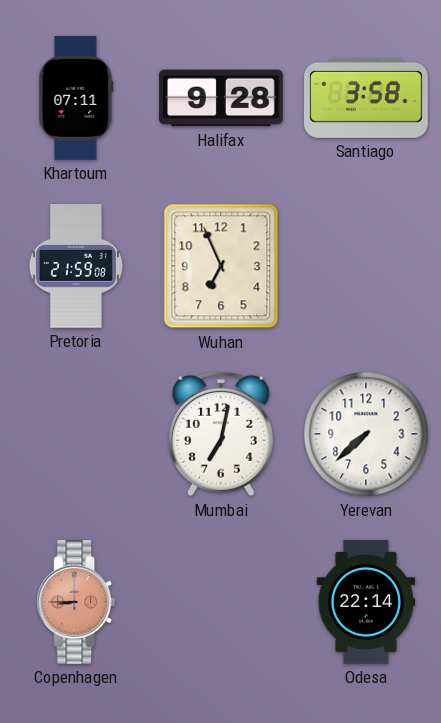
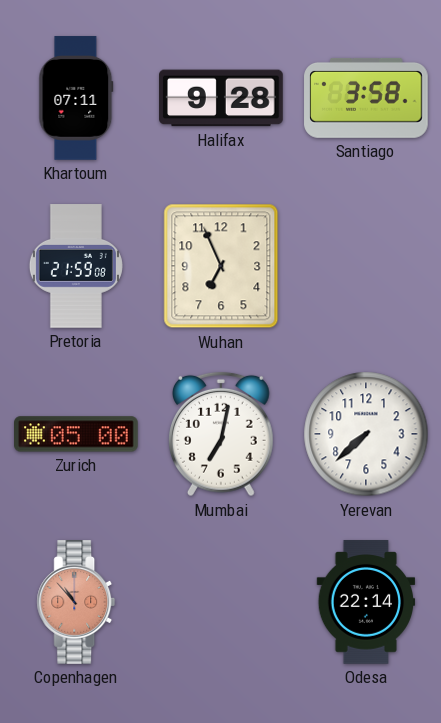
Zurich: none -> 05:00 (77, 434)
Copenhagen: 8:45 -> 10:53 (76, 602)
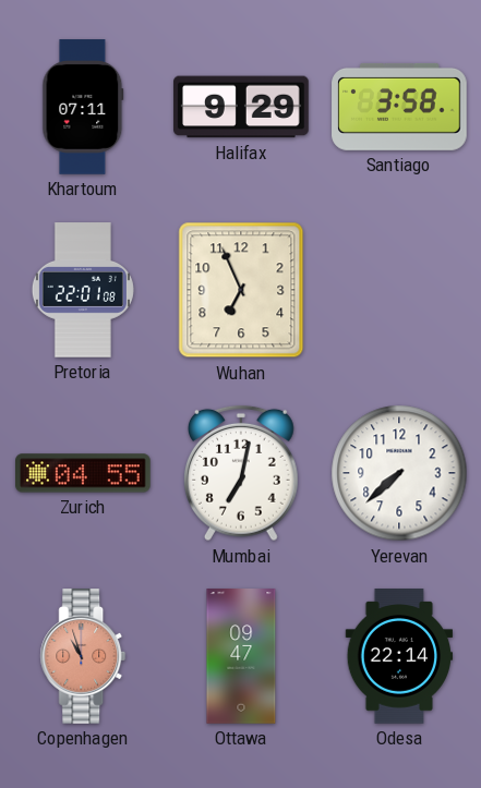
Halifax: 9:28 -> 9:29 (241, 107)
Pretoria: 21:59 -> 22:01 (83, 290)
Zurich: 05:00 -> 04:55 (84, 473)
Copenhagen: 10:53 -> 10:57 (83, 656)
Ottawa: none -> 09:47 (241, 656)
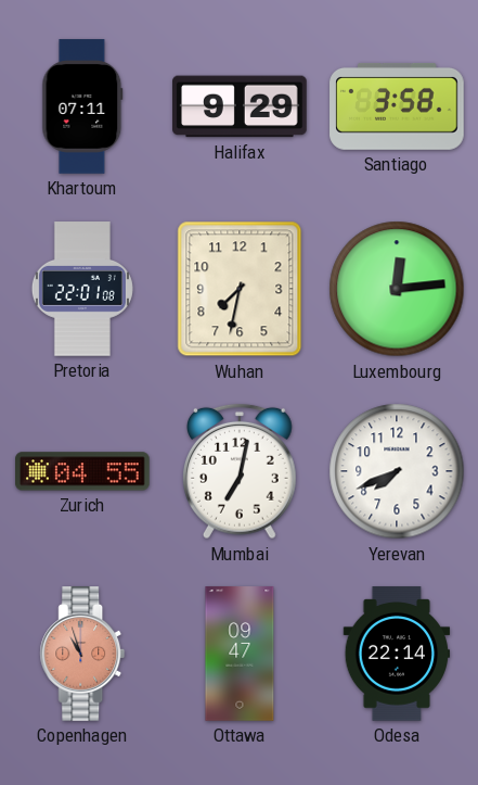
Wuhan: 6:56 -> 7:32 (240, 289)
Luxembourg: none -> 12:14 (397, 289)
Yerevan: 7:38 -> 7:41 (397, 471)
